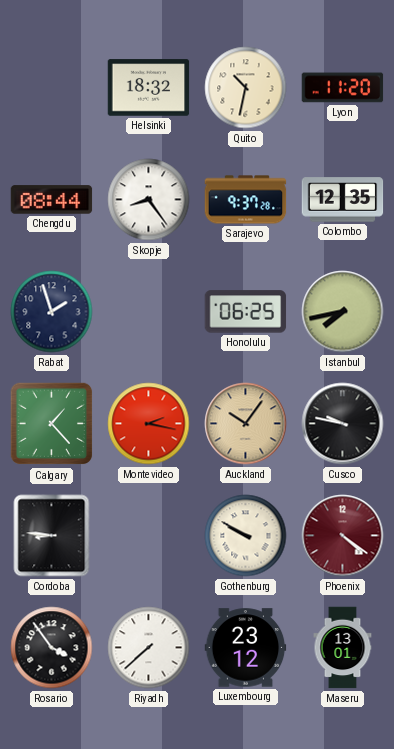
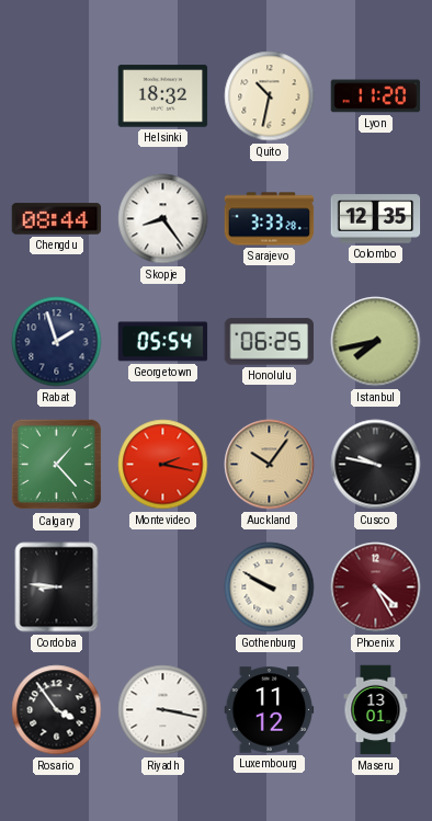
Sarajevo: 9:37 -> 3:33 (270, 219)
Georgetown: none -> 05:54 (163, 342)
Phoenix: 4:21 -> 4:25 (376, 588)
Riyadh: 7:38 -> 3:17 (163, 710)
Luxembourg: 23:12 -> 11:12 (270, 710)
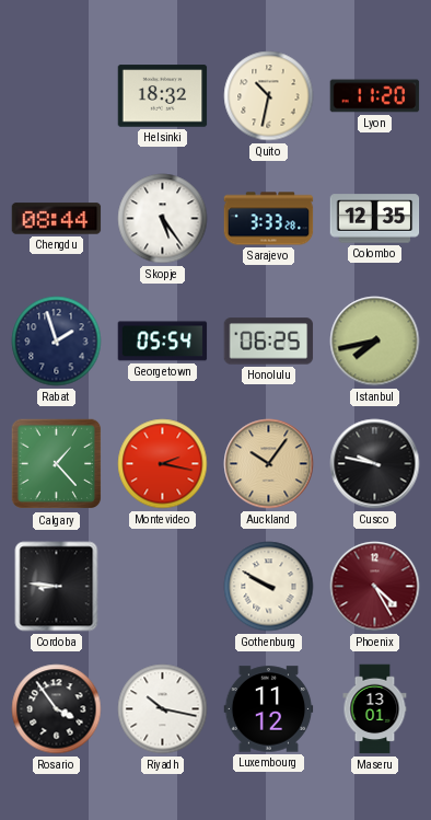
Skopje: 8:24 -> 5:24 (163, 219)
Riyadh: 3:17 -> 10:17 (163, 709)
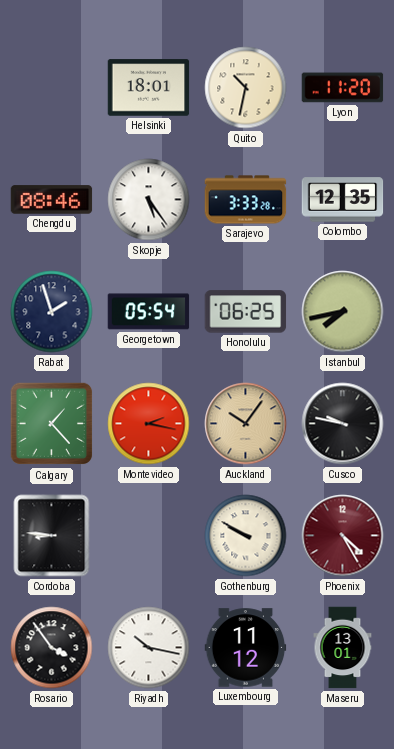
Helsinki: 18:32 -> 18:01 (149, 88)
Chengdu: 08:44 -> 08:46 (52, 200)
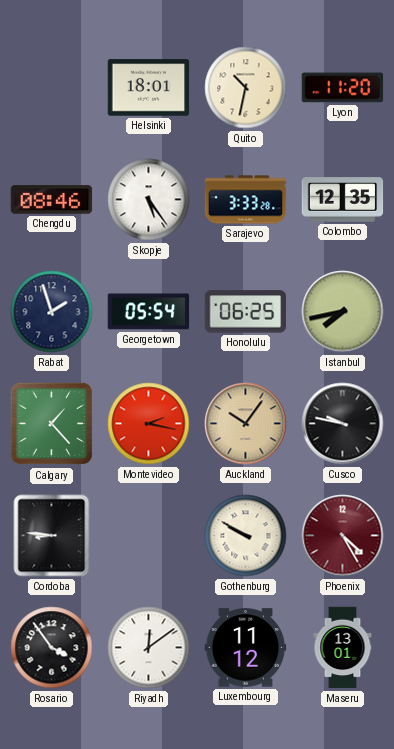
Riyadh: 10:17 -> 12:09 (149, 648)
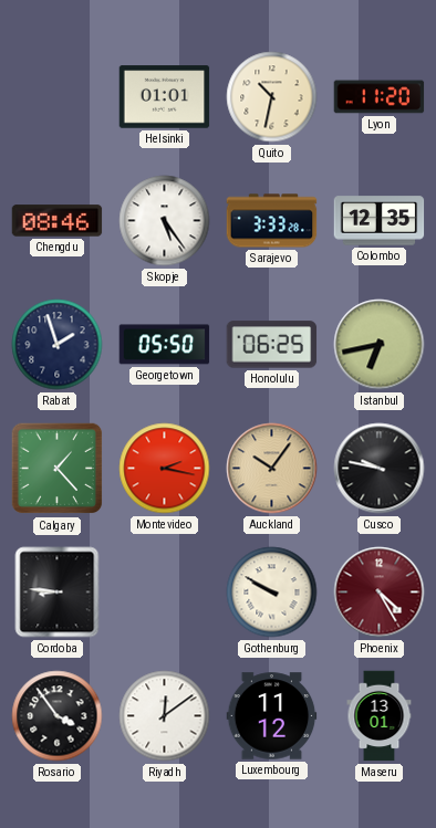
Helsinki: 18:01 -> 01:01 (165, 97)
Georgetown: 05:54 -> 05:50 (165, 345)
Istanbul: 7:43 -> 6:43 (380, 345)
